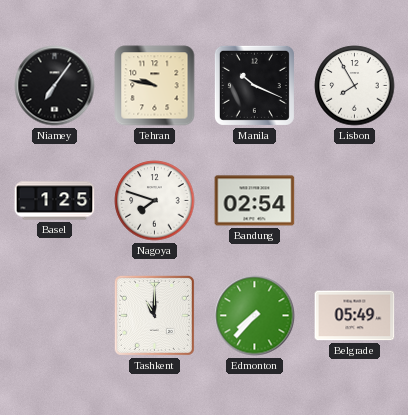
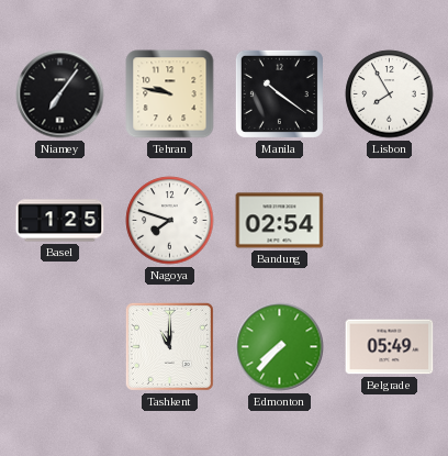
Manila: 10:19 -> 10:21 (279, 93)
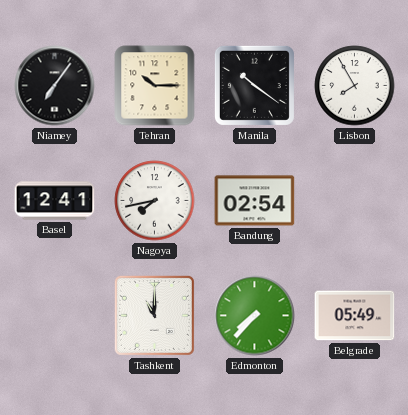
Tehran: 9:47 -> 10:15 (155, 86)
Basel: 1:25 -> 12:41 (55, 201)
Nagoya: 7:48 -> 7:43 (155, 201)
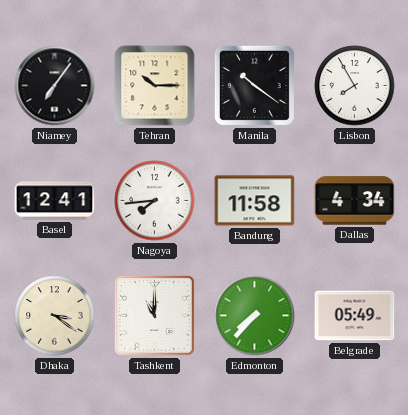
Nagoya: 7:43 -> 7:44 (155, 201)
Bandung: 02:54 -> 11:58 (255, 201)
Dallas: none -> 4:34 (355, 201)
Dhaka: none -> 3:21 (55, 316)
